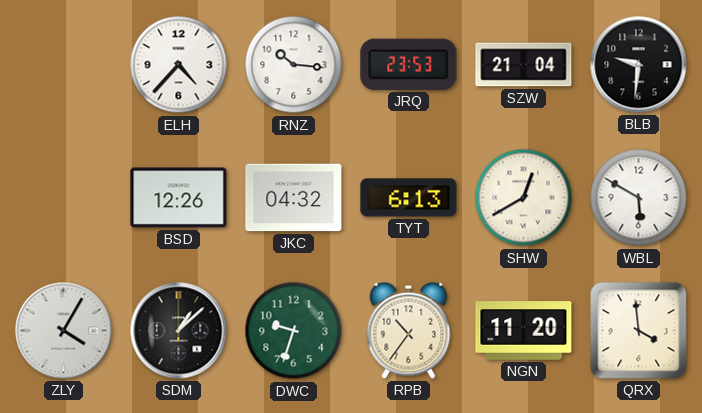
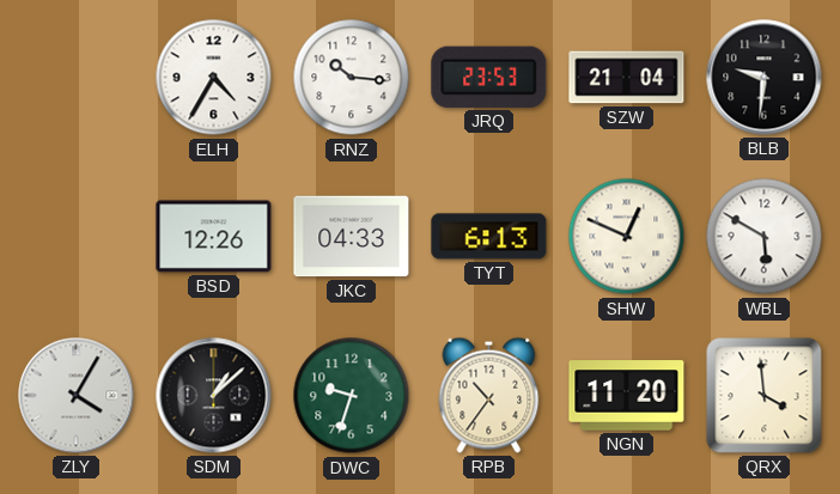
ELH: 4:37 -> 4:35 (214, 78)
JKC: 04:32 -> 04:33 (352, 237)
SHW: 12:40 -> 12:49 (627, 237)
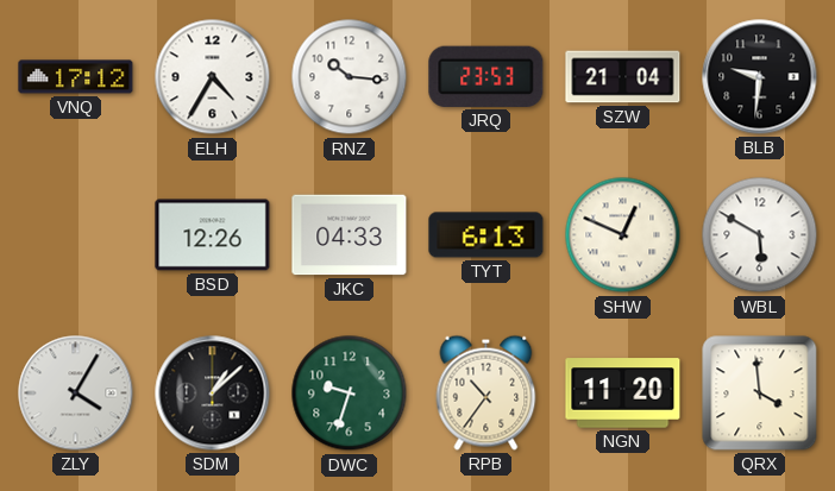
VNQ: none -> 17:12 (76, 77)
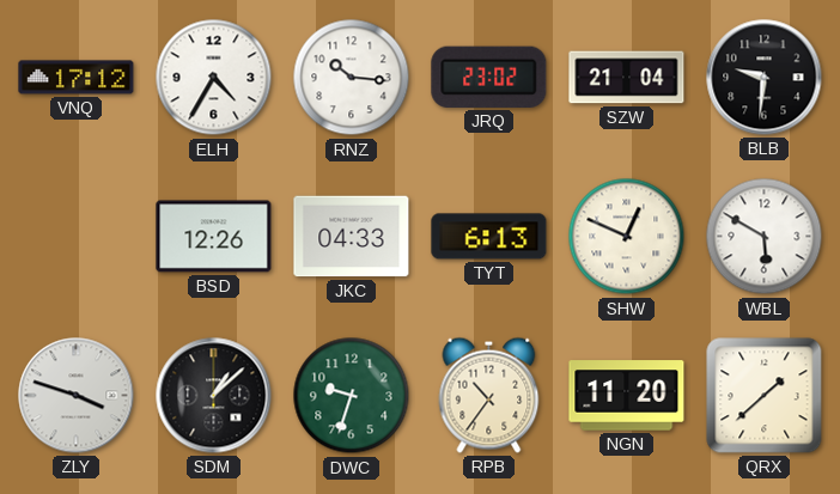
JRQ: 23:53 -> 23:02 (489, 77)
ZLY: 4:05 -> 3:48 (77, 396)
QRX: 3:59 -> 1:38 (765, 396)
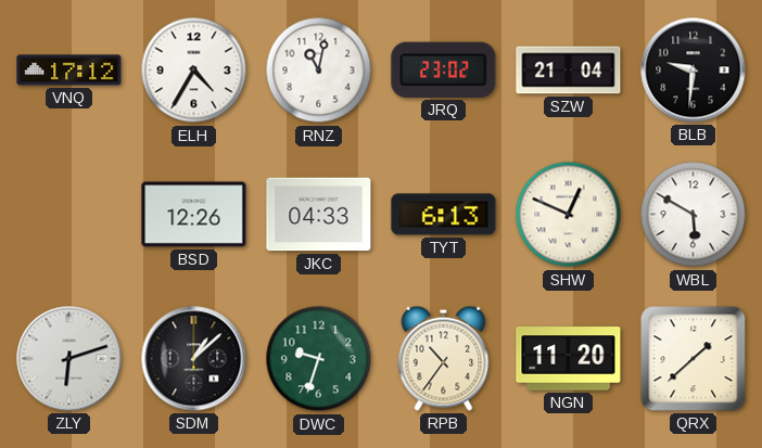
RNZ: 10:16 -> 11:02 (319, 71)
ZLY: 3:48 -> 6:12 (69, 359)
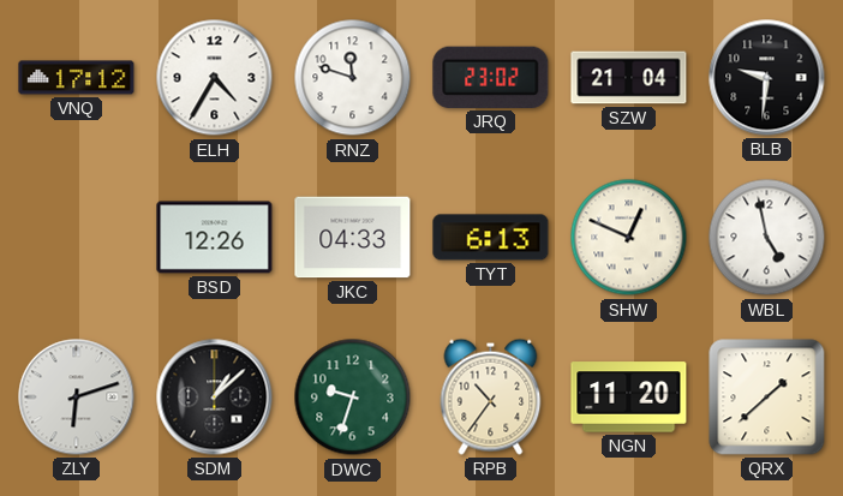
RNZ: 11:02 -> 11:48 (353, 78)
WBL: 5:50 -> 4:58 (767, 238)
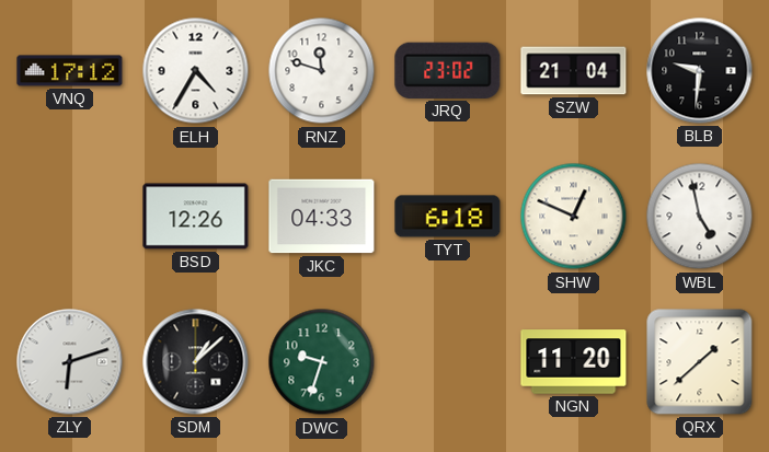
TYT: 6:13 -> 6:18 (448, 217)
RPB: 10:36 -> none (491, 396)
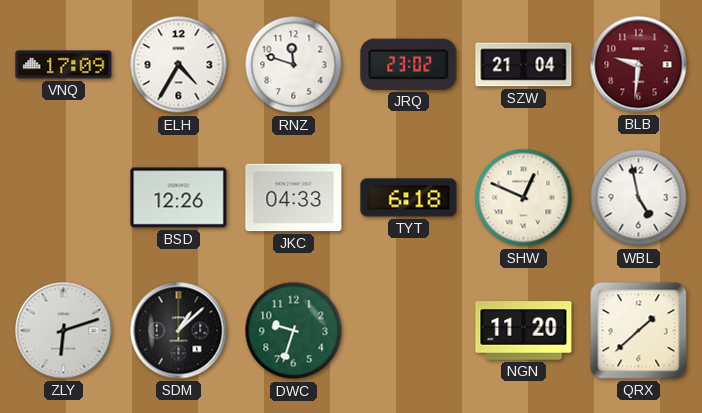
VNQ: 17:12 -> 17:09 (64, 65)
BLB dial: black -> burgundy (639, 65)
